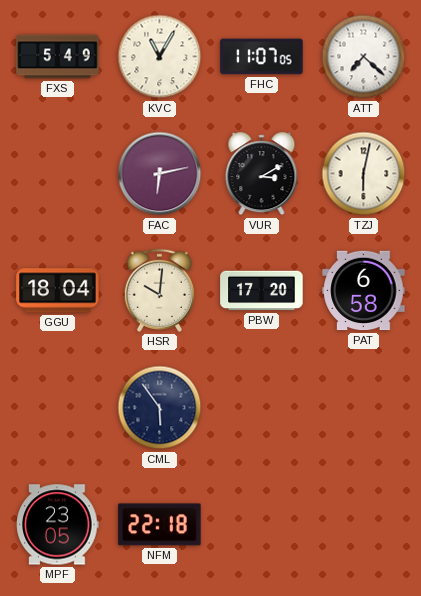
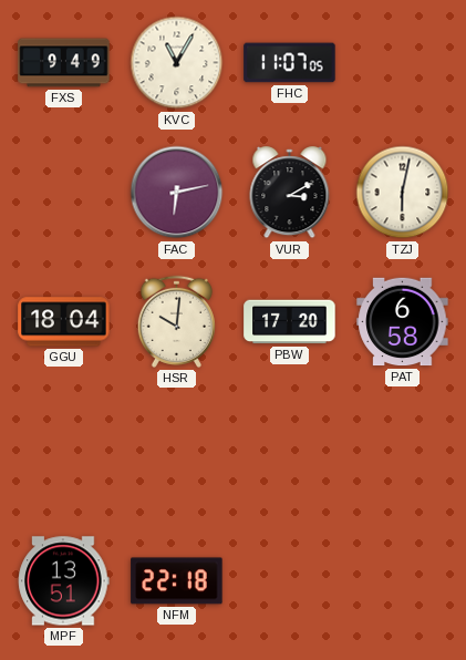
FXS: 5:49 -> 9:49 (64, 63)
ATT: 7:22 -> none (364, 57)
CML: 5:54 -> none (160, 408)
MPF: 23:05 -> 13:51 (64, 581)
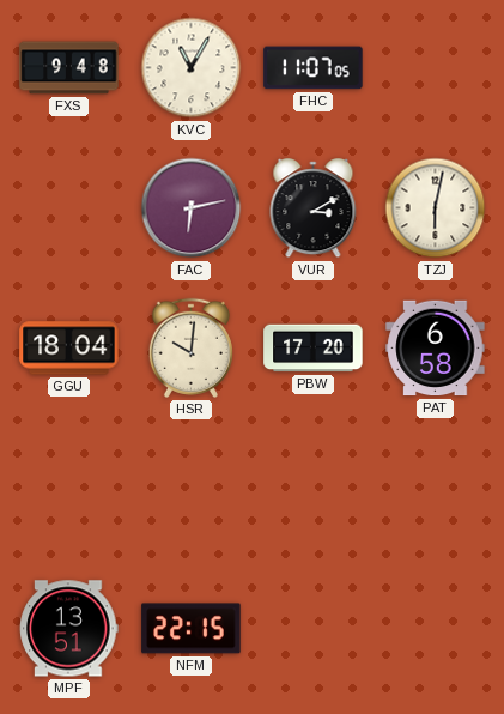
FXS: 9:49 -> 9:48 (69, 68)
NFM: 22:18 -> 22:15 (192, 629)
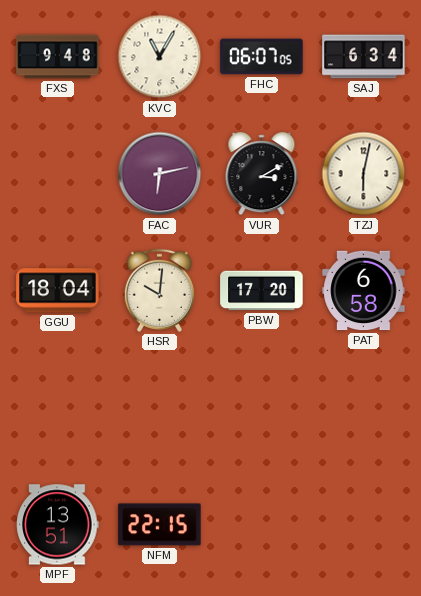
FHC: 11:07 -> 06:07 (262, 57)
SAJ: none -> 6:34 (364, 57)
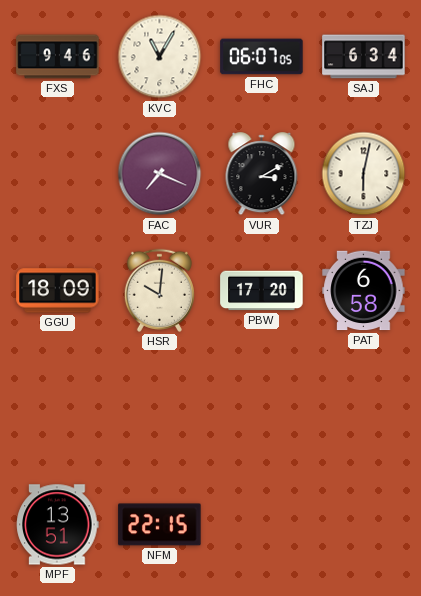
FXS: 9:48 -> 9:46 (58, 57)
FAC: 6:13 -> 7:19 (160, 174)
GGU: 18:04 -> 18:09 (58, 291)
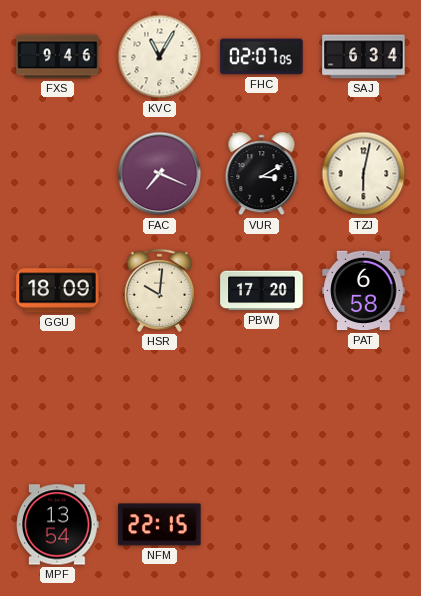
FHC: 06:07 -> 02:07 (262, 57)
MPF: 13:51 -> 13:54 (58, 525)
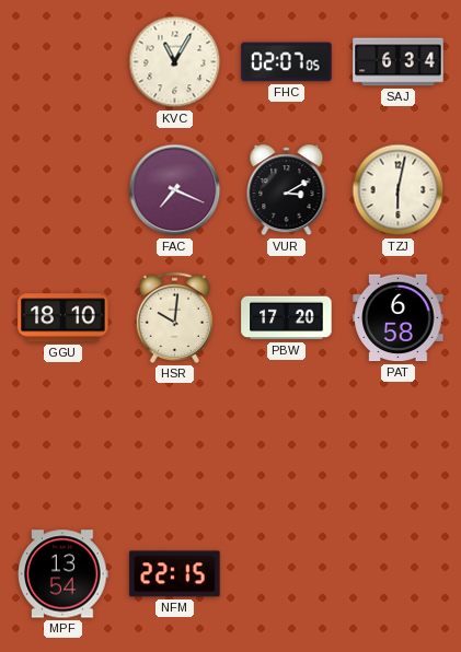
FXS: 9:46 -> none (58, 57)
GGU: 18:09 -> 18:10 (64, 318)
